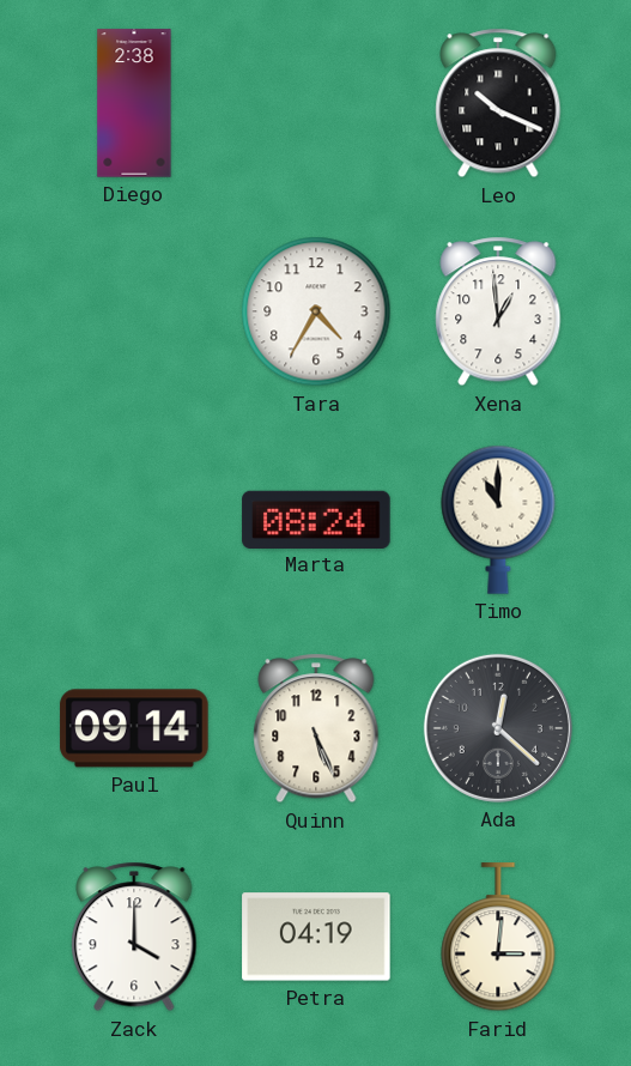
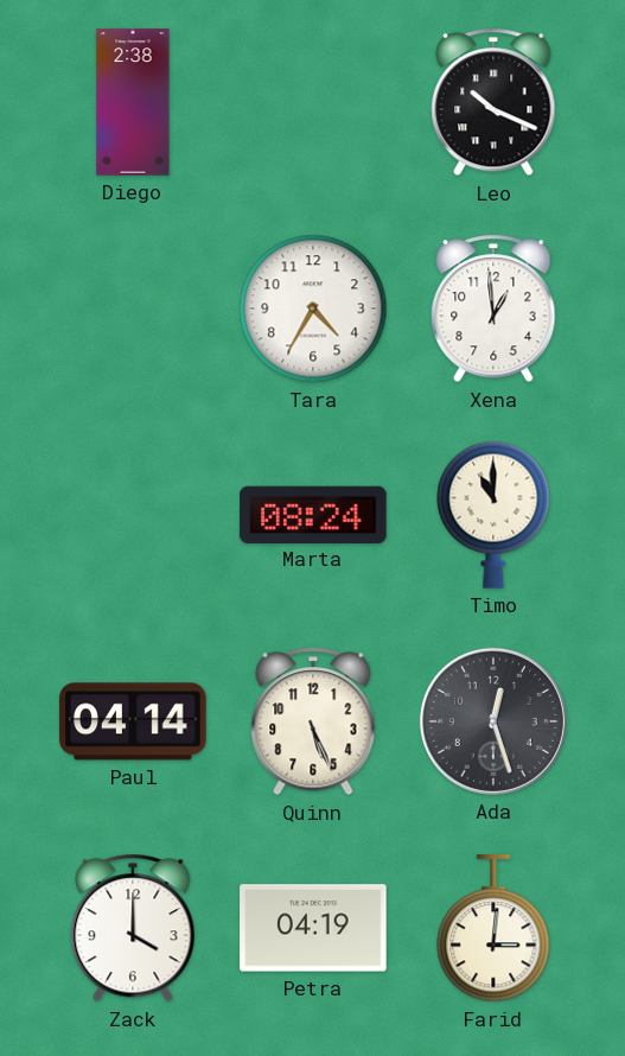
Paul: 09:14 -> 04:14 (133, 721)
Ada: 12:22 -> 12:27 (493, 721)
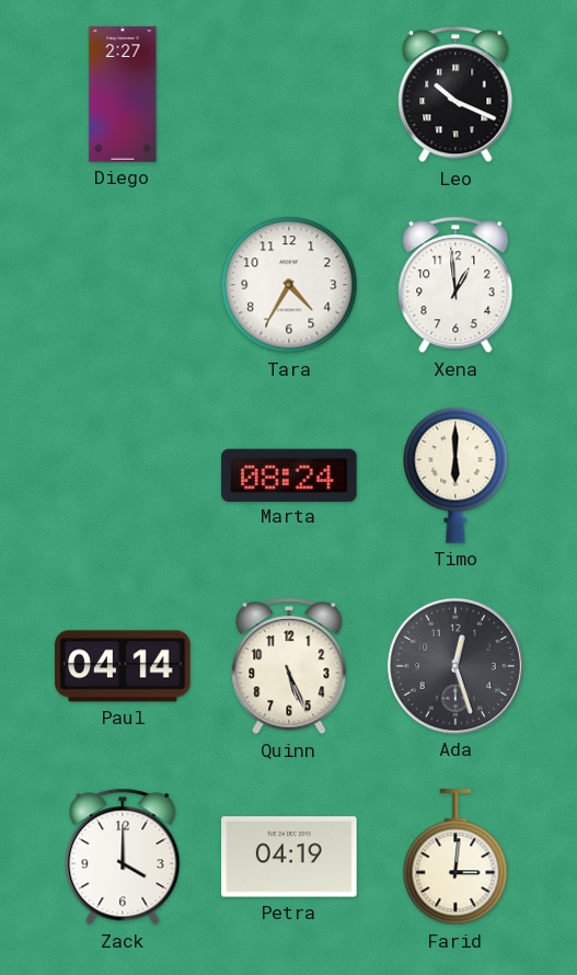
Diego: 2:38 -> 2:27 (123, 94)
Timo: 11:00 -> 6:00 (455, 475)
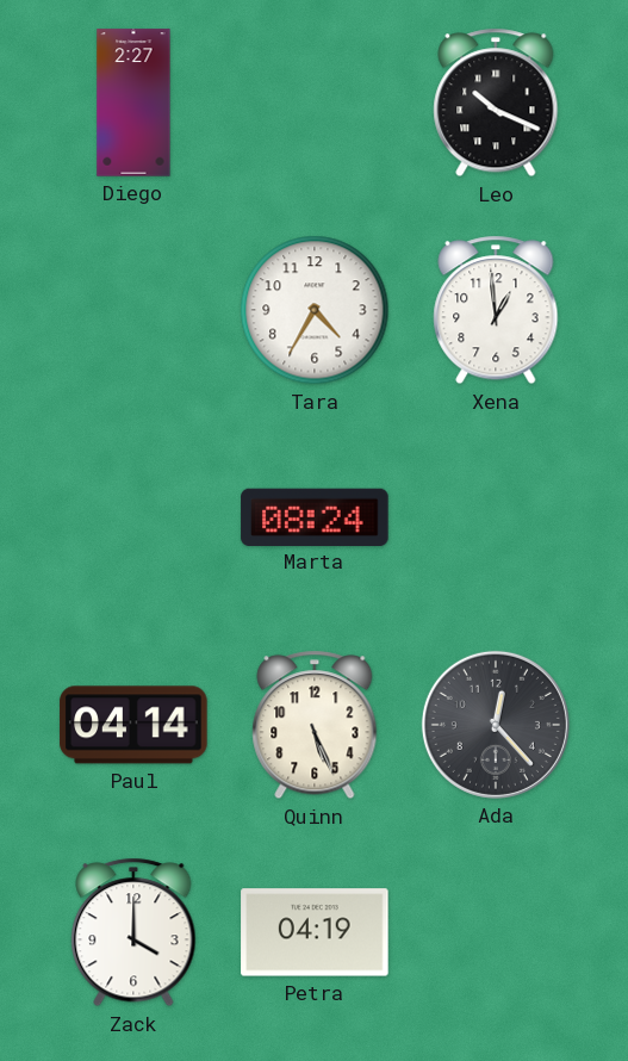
Timo: 6:00 -> none (455, 475)
Ada: 12:27 -> 12:23 (496, 725)
Farid: 3:01 -> none (455, 858)
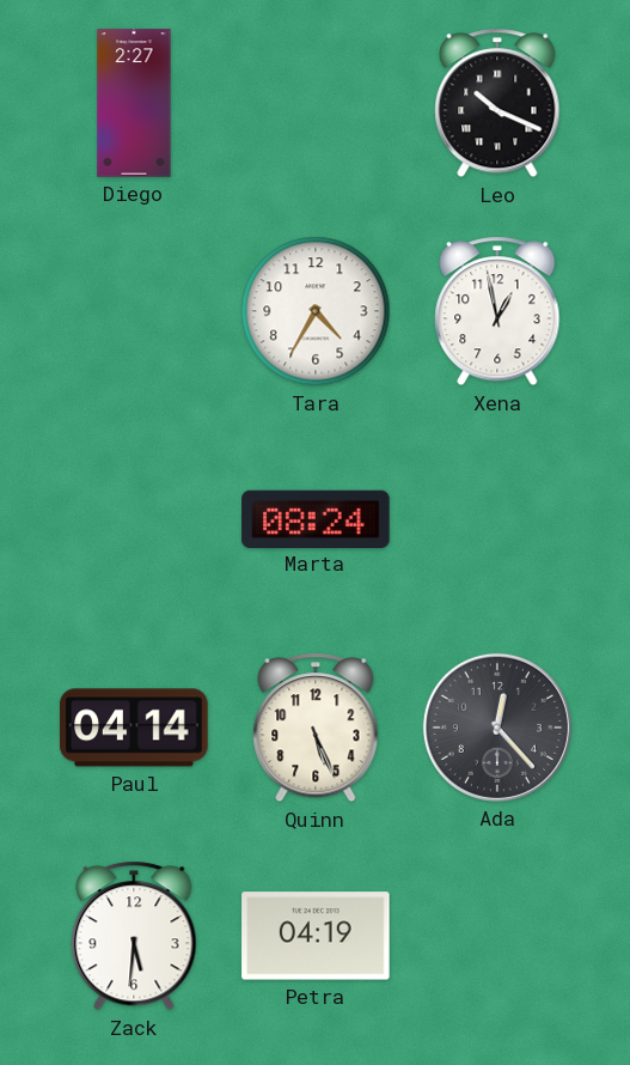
Xena: 12:59 -> 12:58 (497, 311)
Zack: 4:00 -> 5:31 (134, 936)
